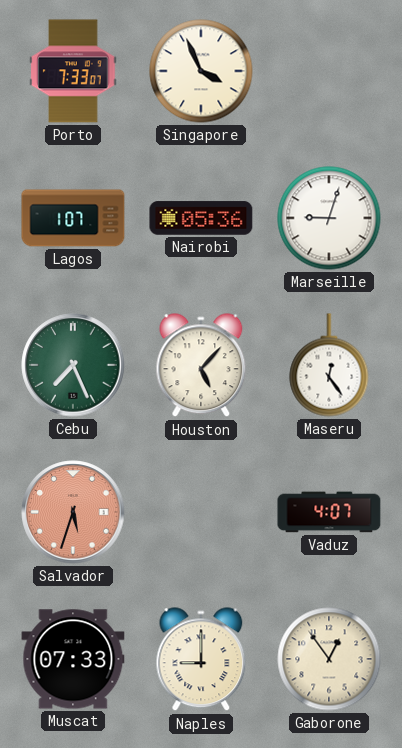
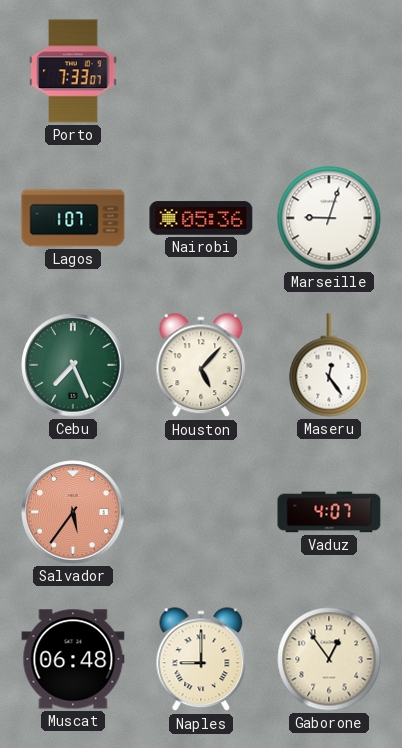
Singapore: 3:56 -> none (201, 71)
Salvador: 5:33 -> 5:36 (73, 512)
Muscat: 07:33 -> 06:48 (73, 659)
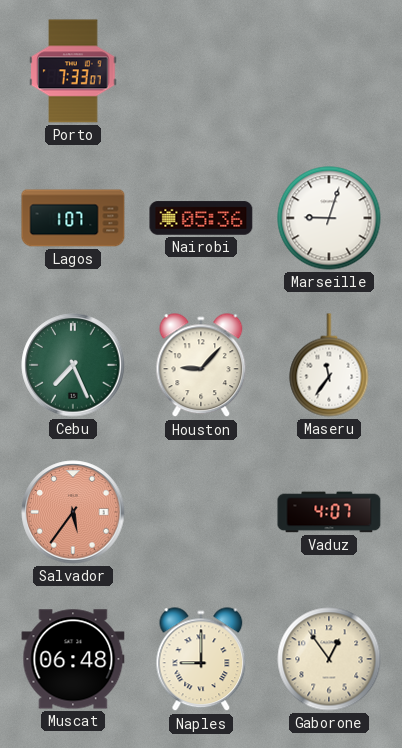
Houston: 5:07 -> 9:07 (201, 366)
Maseru: 12:24 -> 11:36 (329, 365)
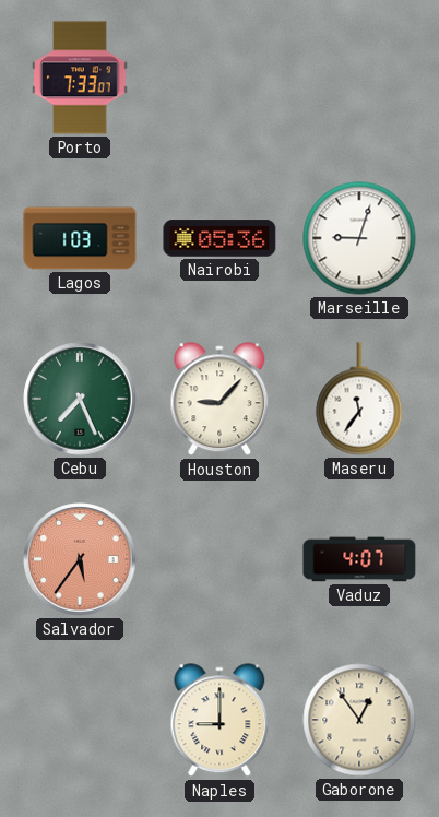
Lagos: 1:07 -> 1:03 (80, 238)
Muscat: 06:48 -> none (73, 659)
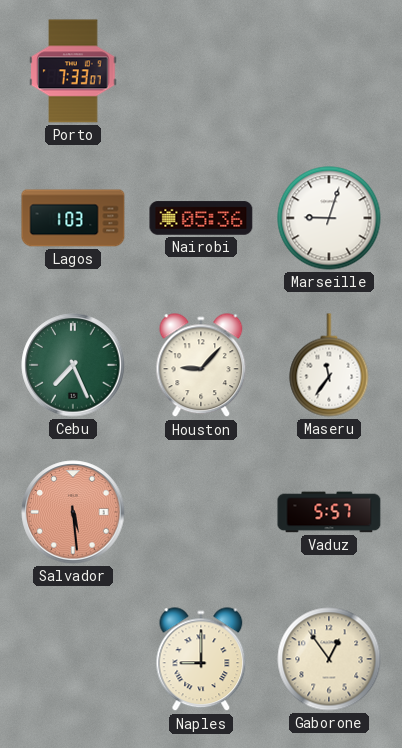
Salvador: 5:36 -> 5:29 (73, 512)
Vaduz: 4:07 -> 5:57 (329, 512)
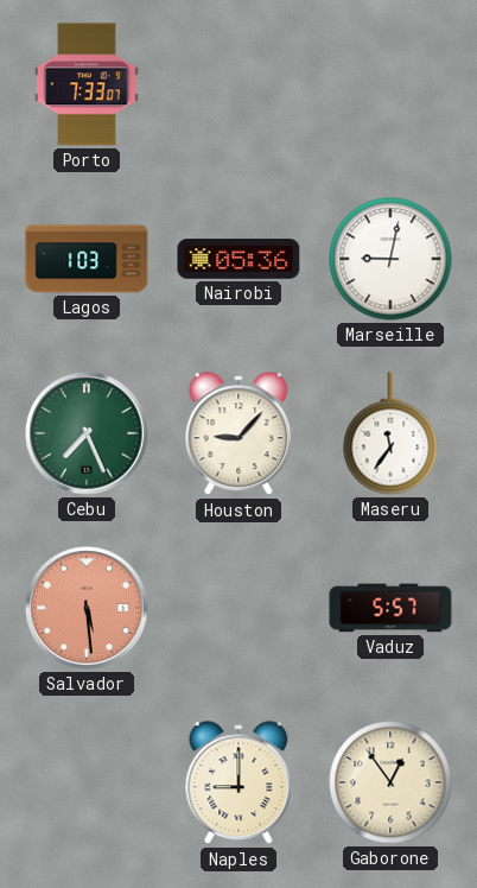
Marseille: 9:03 -> 9:02 (390, 259)
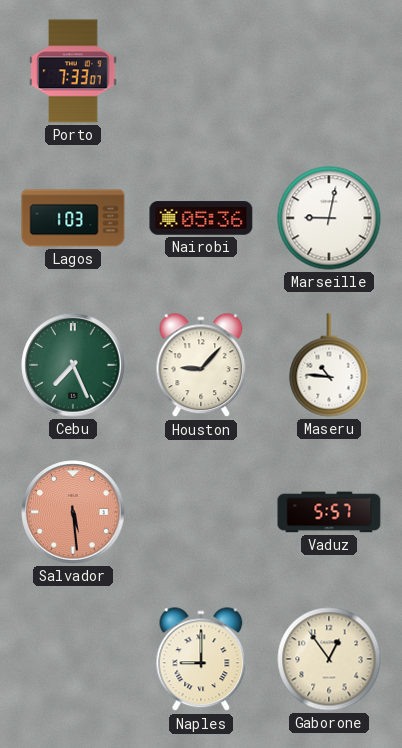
Maseru: 11:36 -> 10:46 (329, 365)
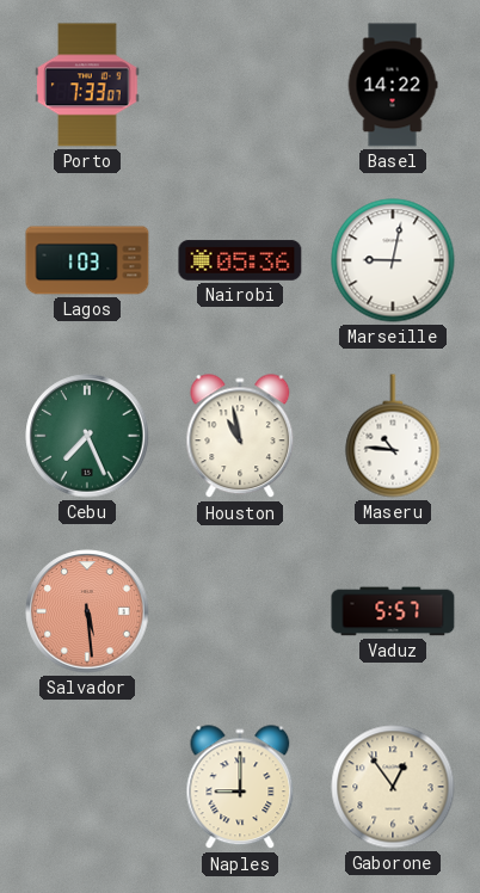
Basel: none -> 14:22 (393, 85)
Houston: 9:07 -> 10:58 (240, 437)
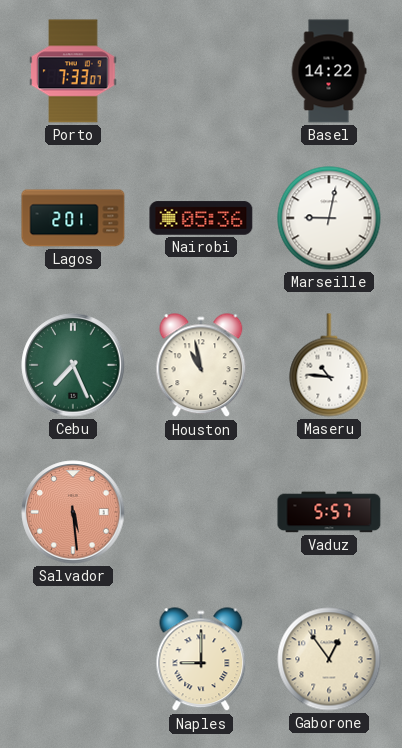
Lagos: 1:03 -> 2:01 (73, 218)
